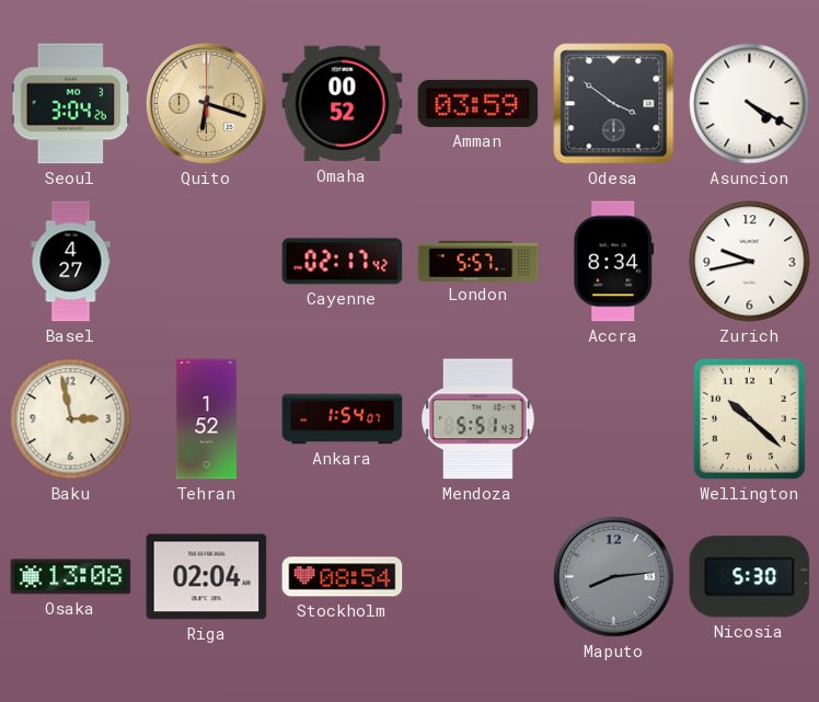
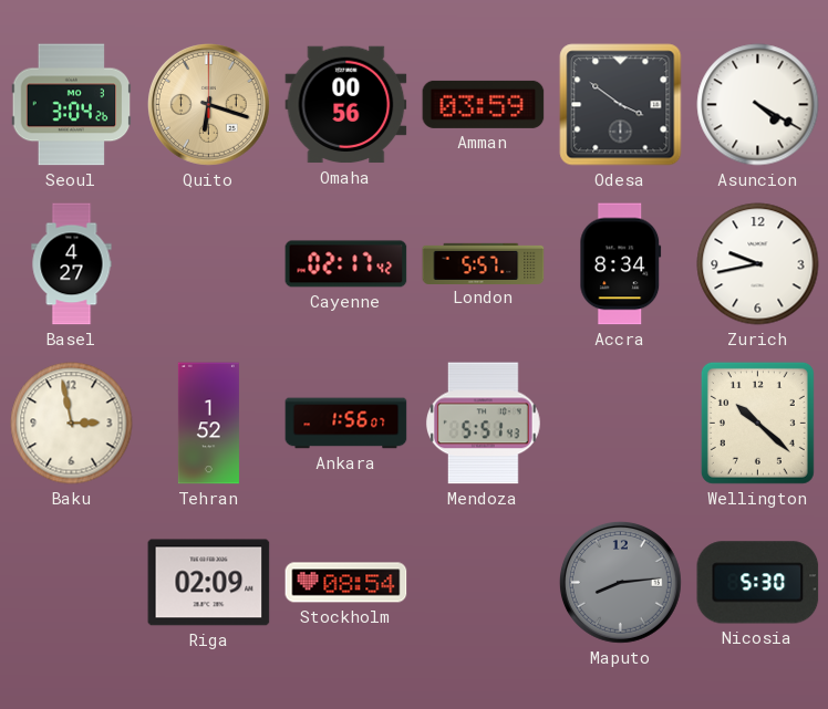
Omaha: 00:52 -> 00:56 (346, 105)
Ankara: 1:54 -> 1:56 (346, 424)
Osaka: 13:08 -> none (71, 577)
Riga: 02:04 -> 02:09 (209, 583)
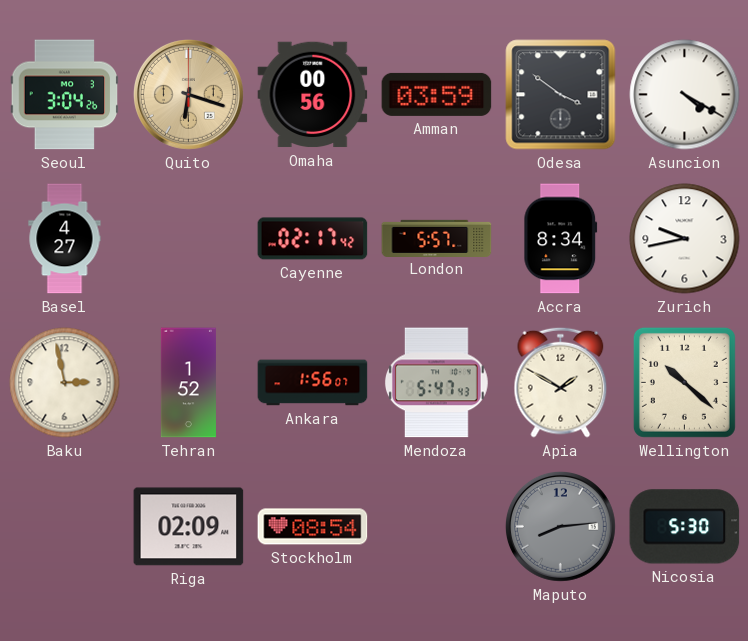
Mendoza: 5:51 -> 5:47 (436, 383)
Apia: none -> 1:50 (561, 382)
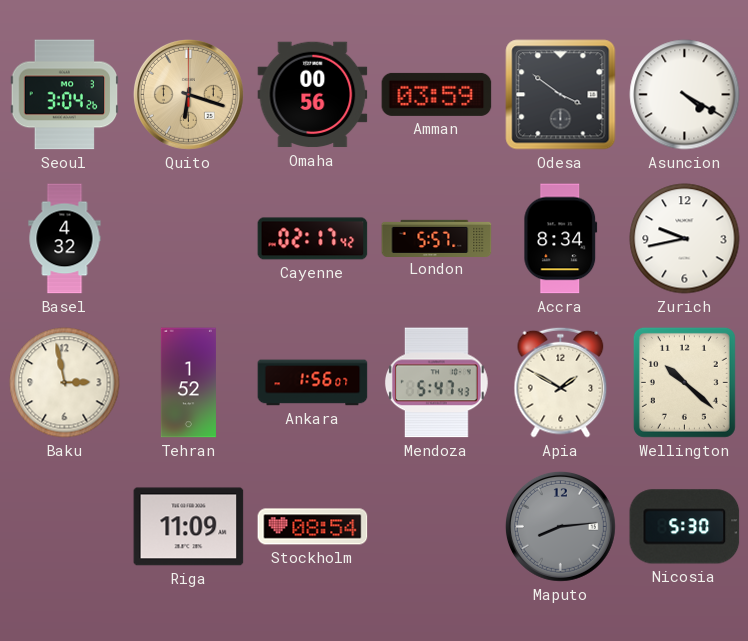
Basel: 4:27 -> 4:32 (65, 239)
Riga: 02:09 -> 11:09 (189, 527)
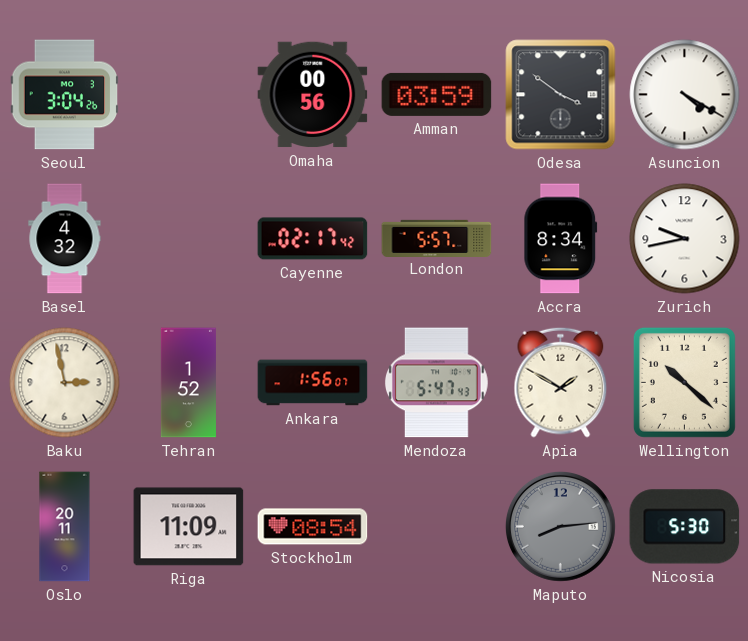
Quito: 6:18 -> none (188, 94)
Oslo: none -> 20:11 (65, 527)
